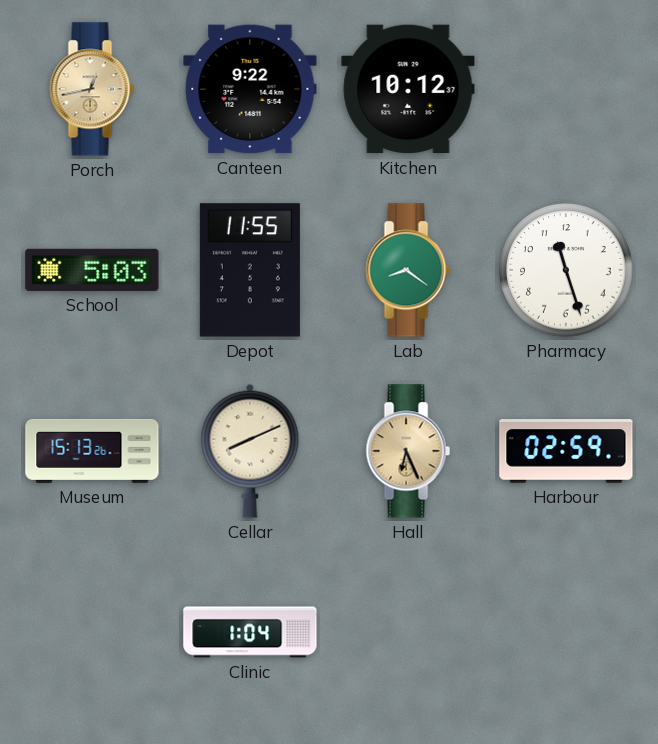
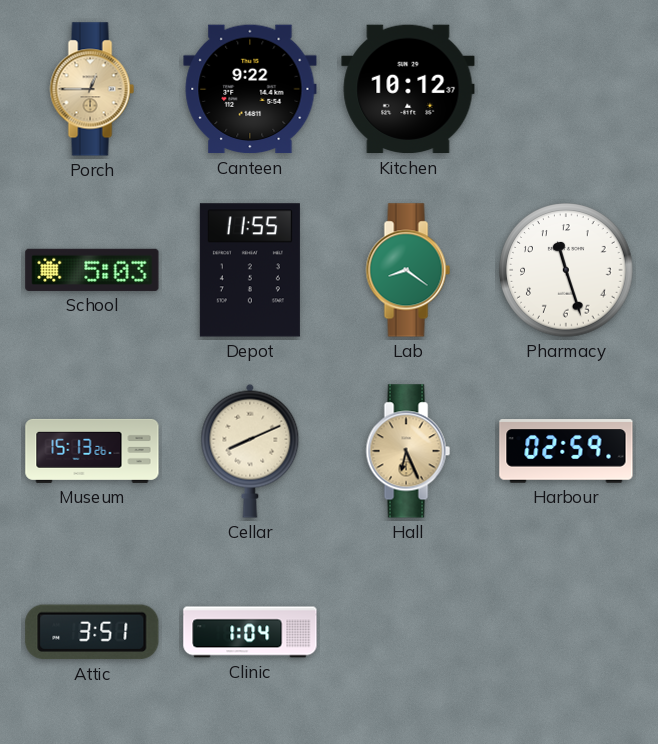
Porch: 12:43 -> 12:45 (92, 89)
Attic: none -> 3:51 (92, 632)
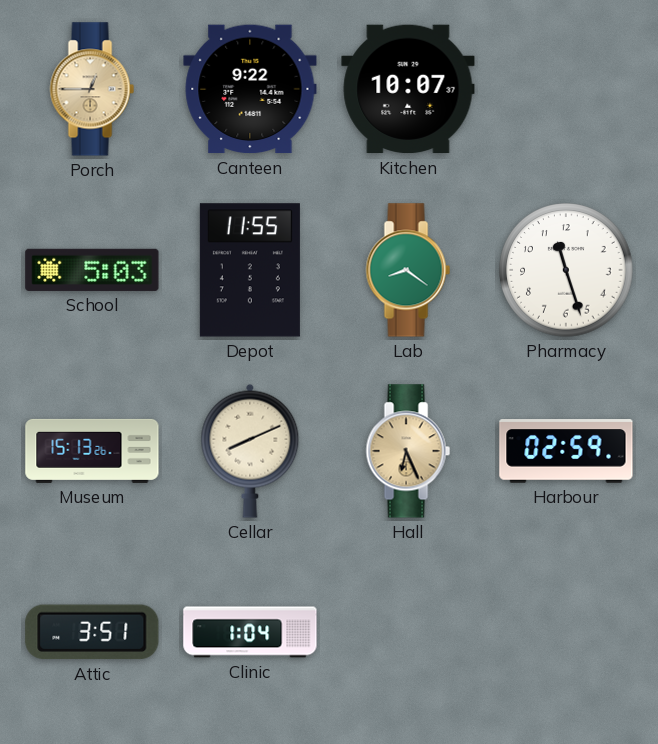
Kitchen: 10:12 -> 10:07 (408, 89)
